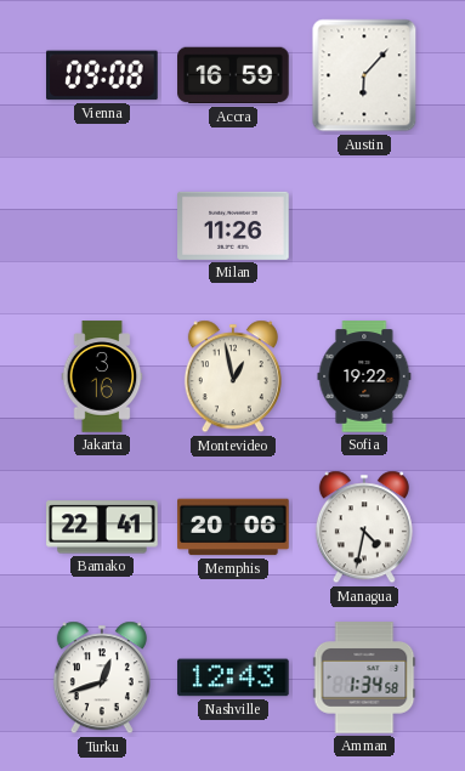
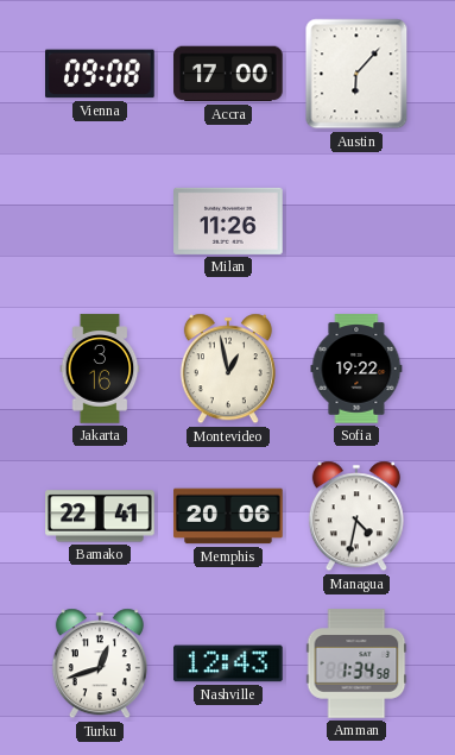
Accra: 16:59 -> 17:00 (228, 74)
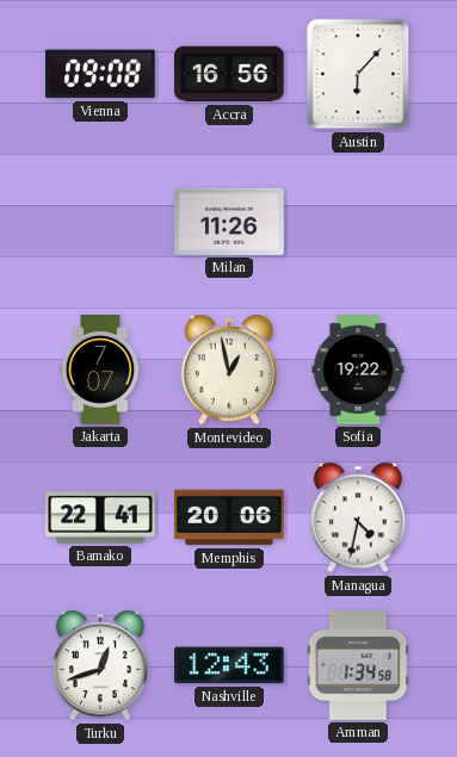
Accra: 17:00 -> 16:56 (229, 74)
Jakarta: 3:16 -> 7:07 (100, 370)
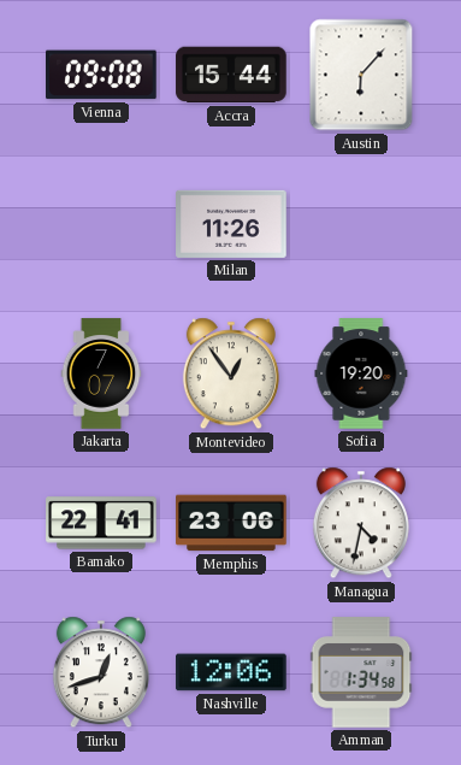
Accra: 16:56 -> 15:44 (231, 75)
Montevideo: 12:58 -> 12:54 (231, 373)
Sofia: 19:22 -> 19:20 (361, 373)
Memphis: 20:06 -> 23:06 (231, 523)
Nashville: 12:43 -> 12:06 (231, 672)
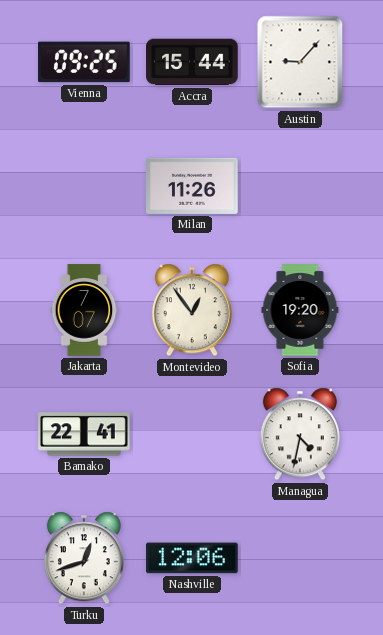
Vienna: 09:08 -> 09:25 (85, 62)
Austin: 6:07 -> 9:07 (300, 62)
Memphis: 23:06 -> none (231, 523)
Amman: 1:34 -> none (361, 672)
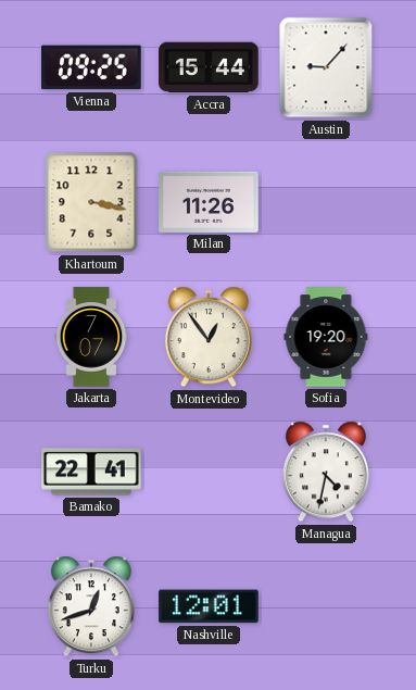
Khartoum: none -> 3:17 (91, 202)
Nashville: 12:06 -> 12:01 (209, 606)
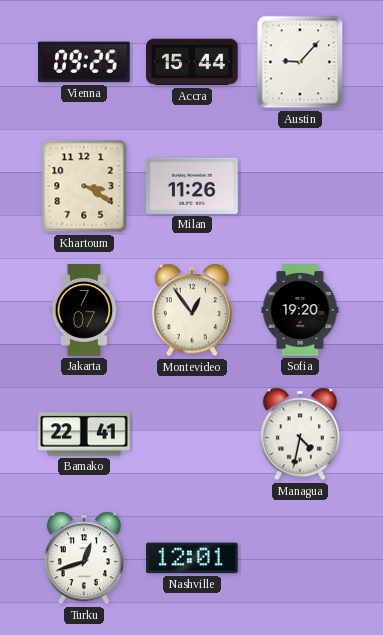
Khartoum: 3:17 -> 3:20 (84, 186)
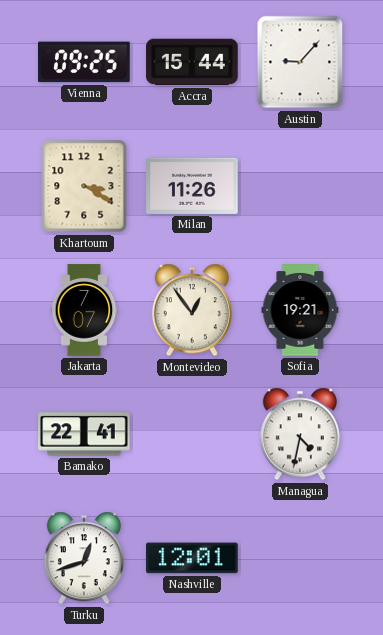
Sofia: 19:20 -> 19:21 (300, 310)
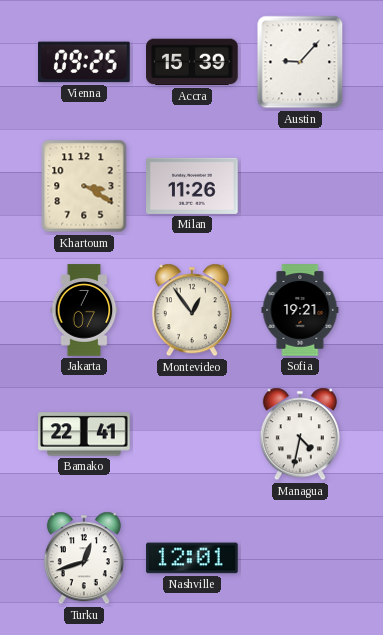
Accra: 15:44 -> 15:39 (192, 62)
